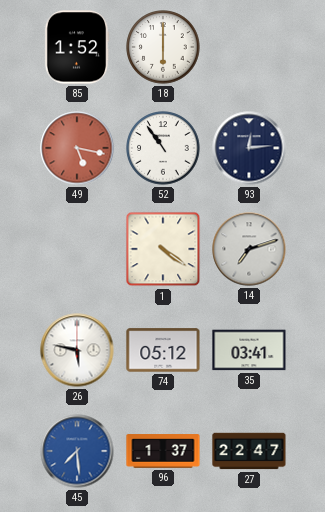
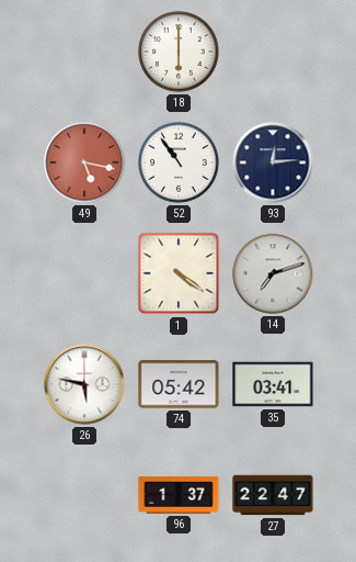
85: 1:52 -> none (77, 47)
74: 05:12 -> 05:42 (179, 384)
45: 7:29 -> none (77, 451)
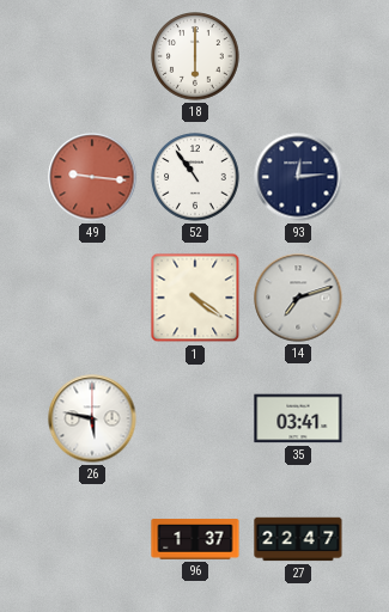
49: 5:17 -> 9:16 (92, 177)
74: 05:42 -> none (179, 384)
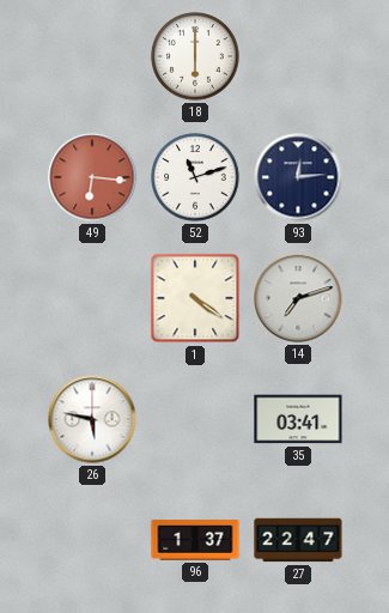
49: 9:16 -> 6:16 (92, 177)
52: 10:54 -> 11:12 (195, 177)
